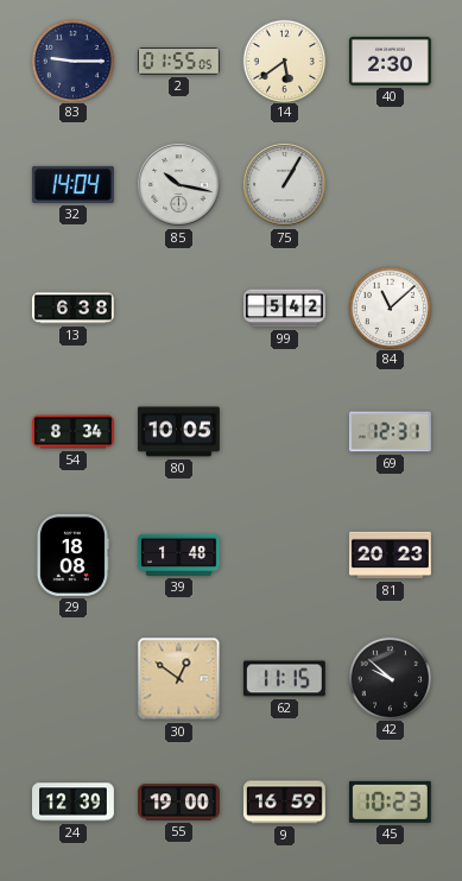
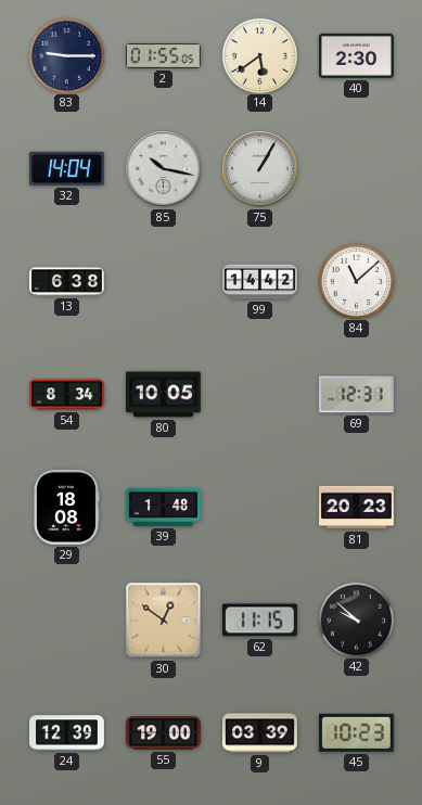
99: 5:42 -> 14:42 (260, 282)
9: 16:59 -> 03:39 (259, 733)
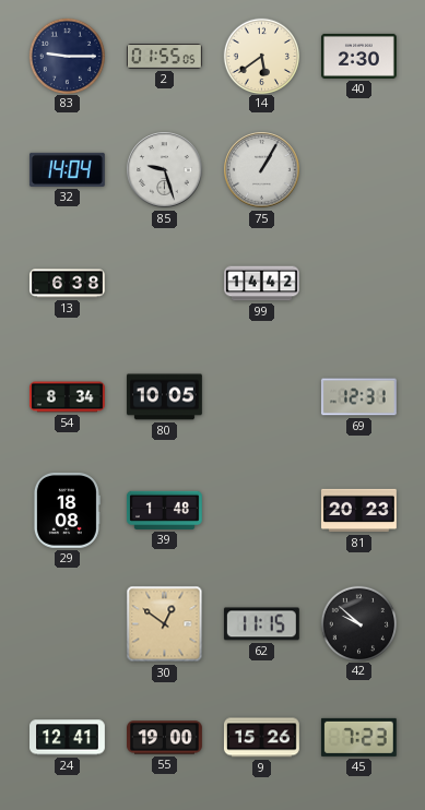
85: 10:17 -> 9:27 (165, 170)
84: 11:08 -> none (356, 281)
24: 12:39 -> 12:41 (68, 738)
9: 03:39 -> 15:26 (261, 738)
45: 10:23 -> 7:23 (358, 737)
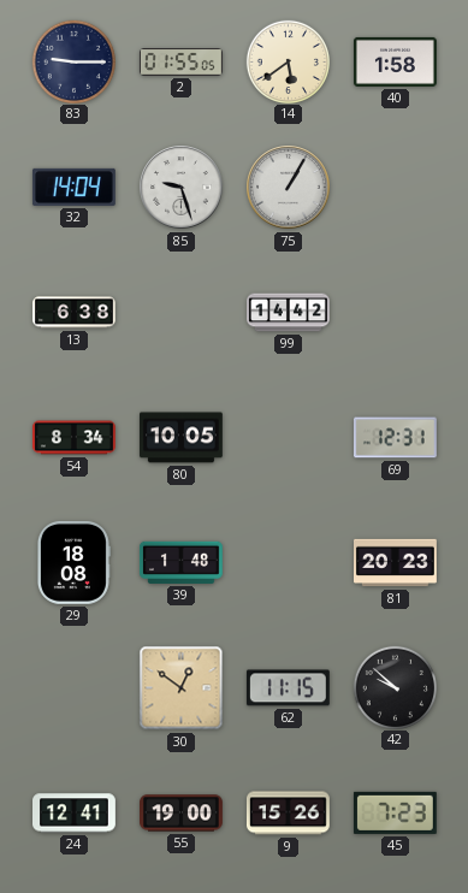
40: 2:30 -> 1:58 (395, 61)
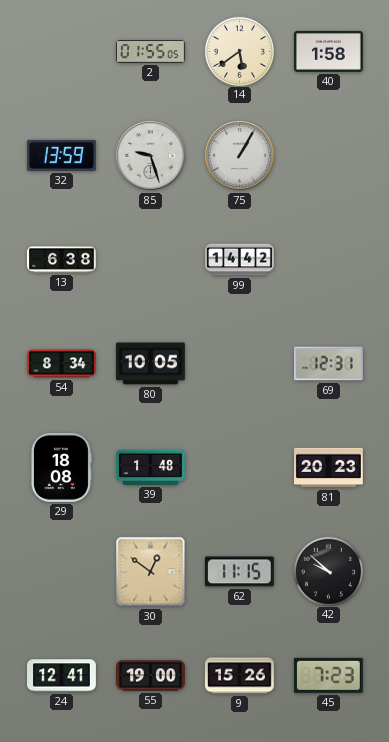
83: 9:15 -> none (73, 61)
32: 14:04 -> 13:59 (61, 155)
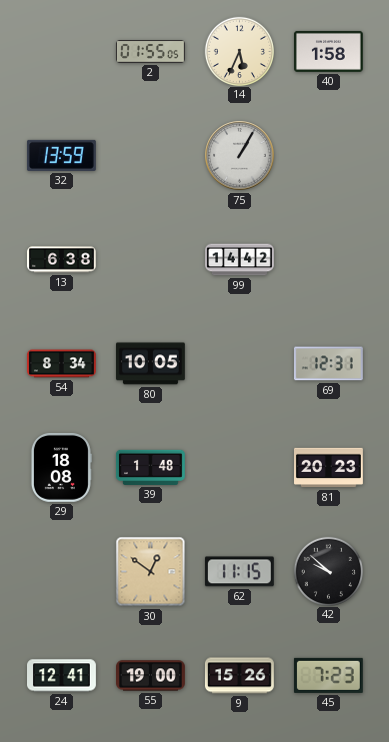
14: 5:39 -> 5:34 (239, 51)
85: 9:27 -> none (151, 156)
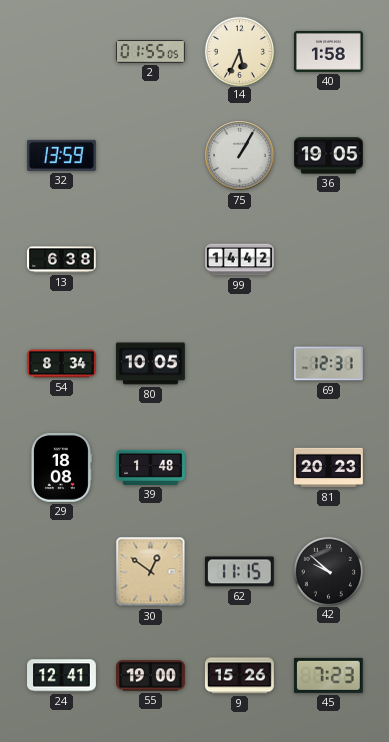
36: none -> 19:05 (329, 156)
